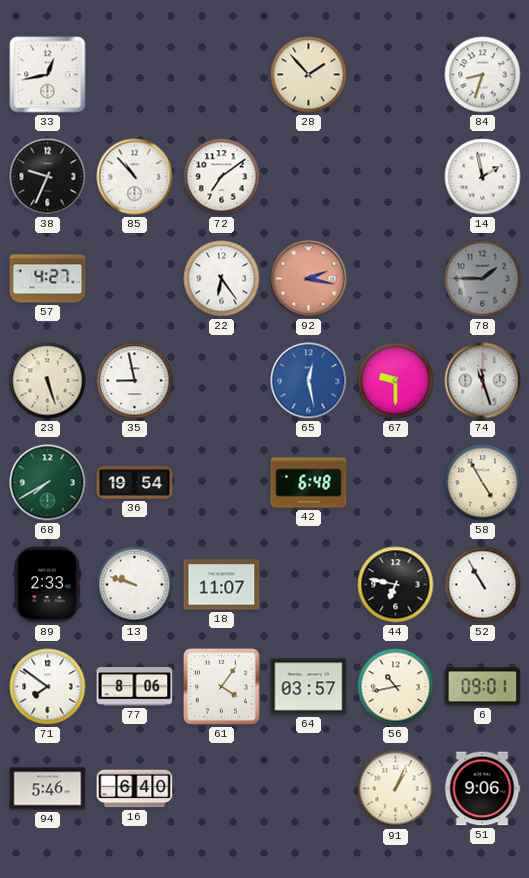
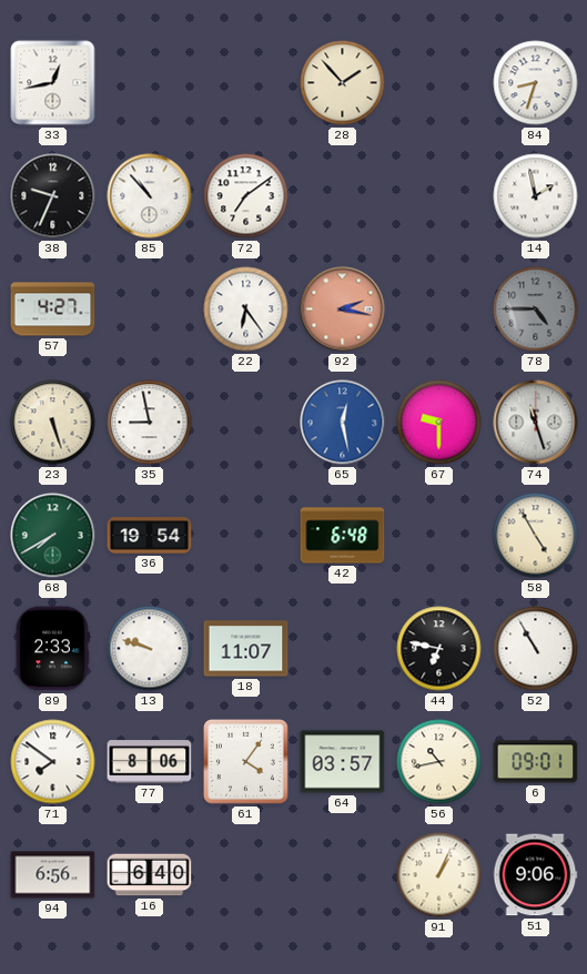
78: 1:45 -> 4:45 (536, 310)
94: 5:46 -> 6:56 (53, 875)
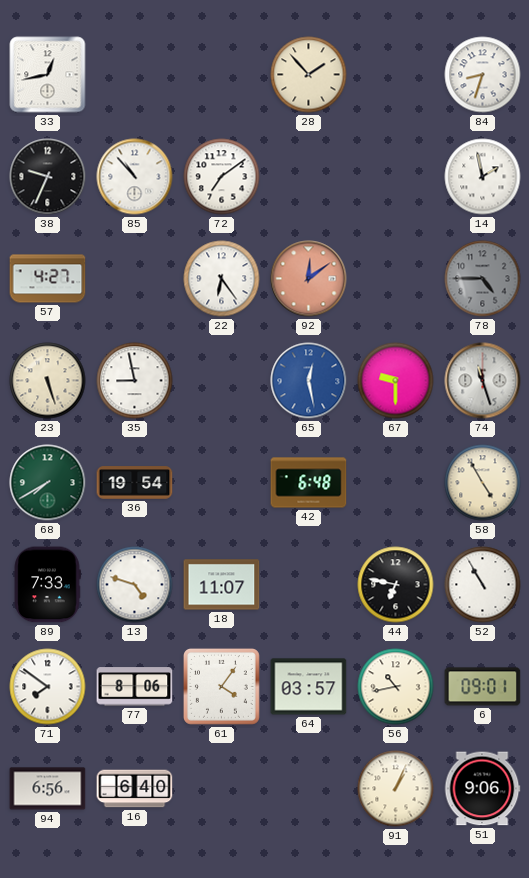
92: 2:17 -> 12:09 (309, 279)
89: 2:33 -> 7:33 (47, 585)
13: 9:48 -> 4:48 (135, 585)
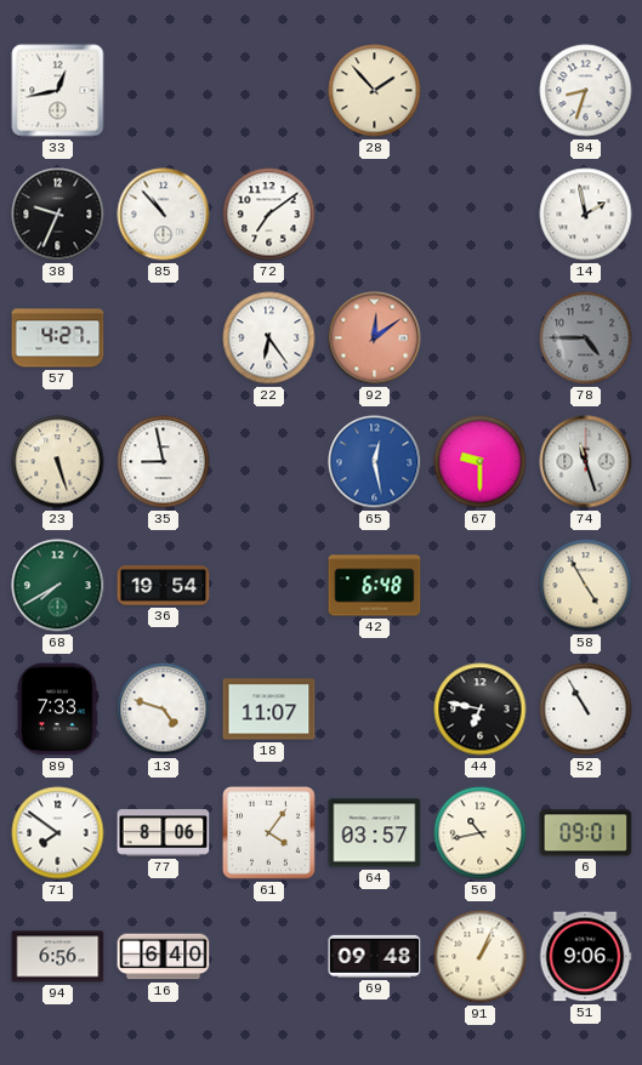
69: none -> 09:48 (375, 956)
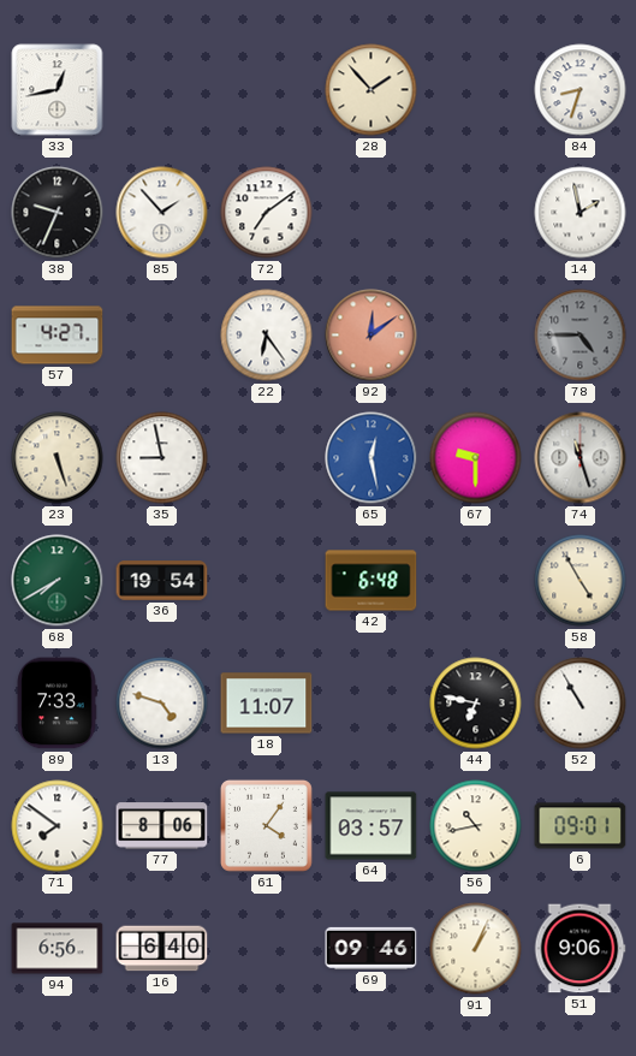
85: 10:53 -> 1:53 (162, 213)
69: 09:48 -> 09:46 (372, 948)
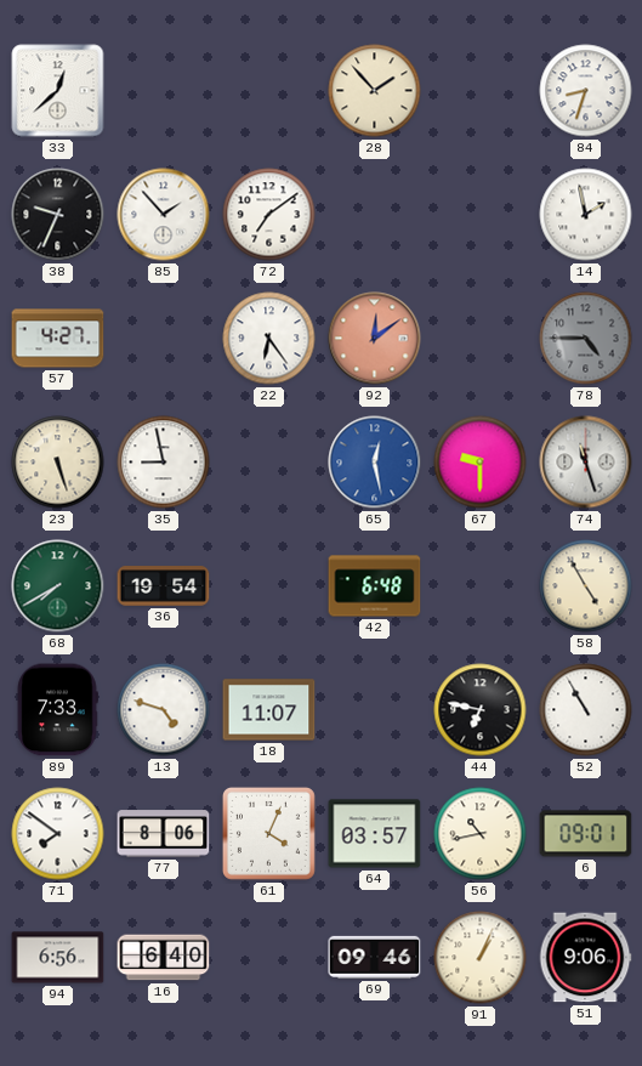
33: 12:43 -> 12:38 (58, 91)
61: 4:06 -> 4:04 (268, 833)
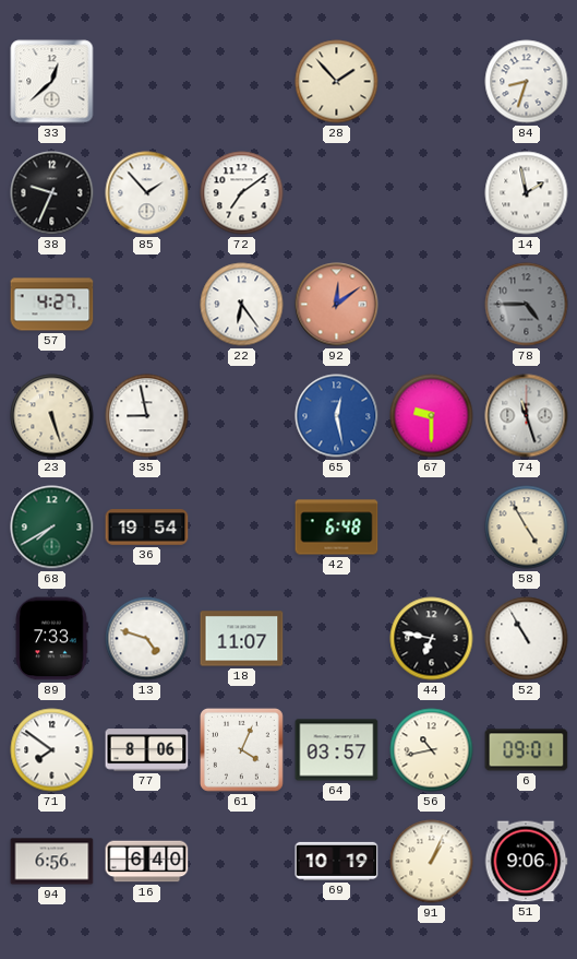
69: 09:46 -> 10:19 (337, 861)
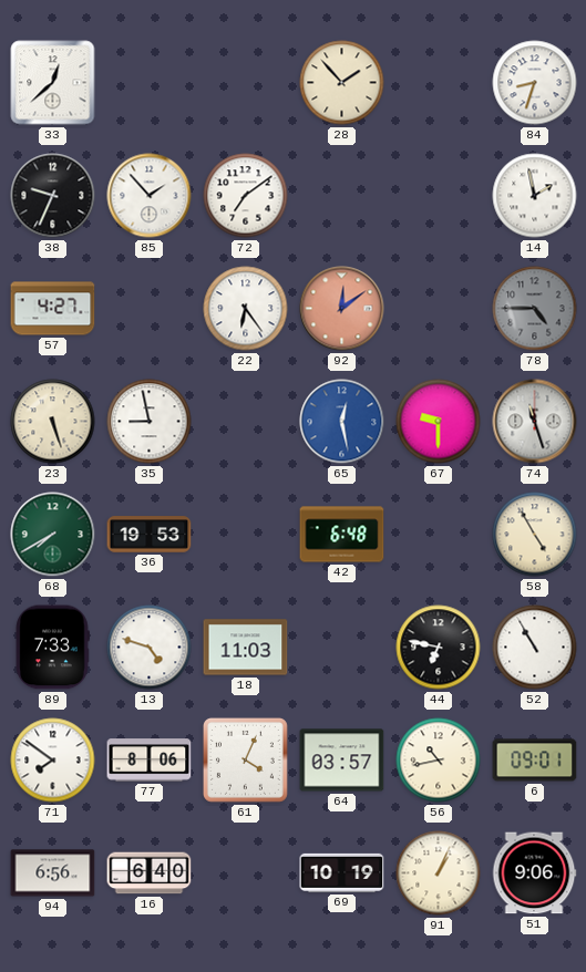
36: 19:54 -> 19:53 (150, 535)
18: 11:07 -> 11:03 (246, 648)
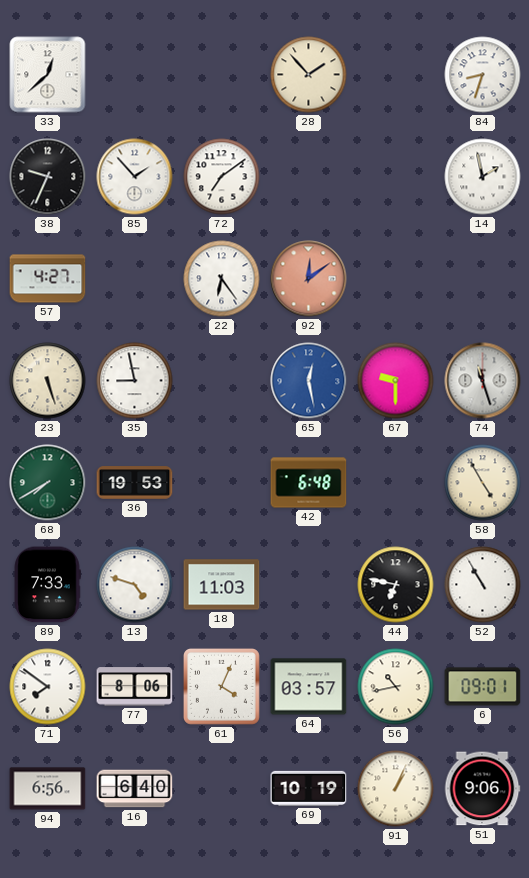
78: 4:45 -> none (535, 309)
